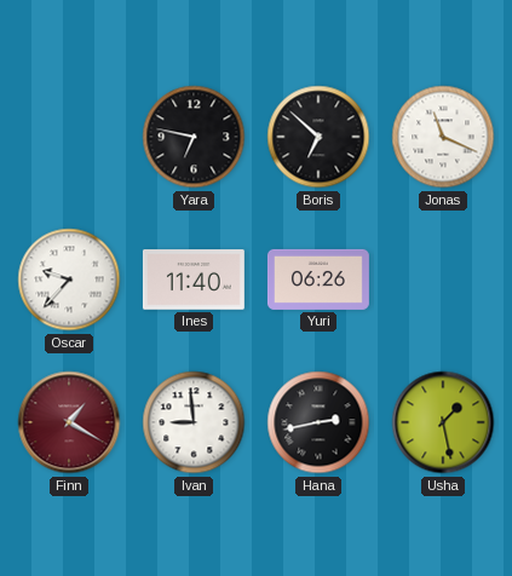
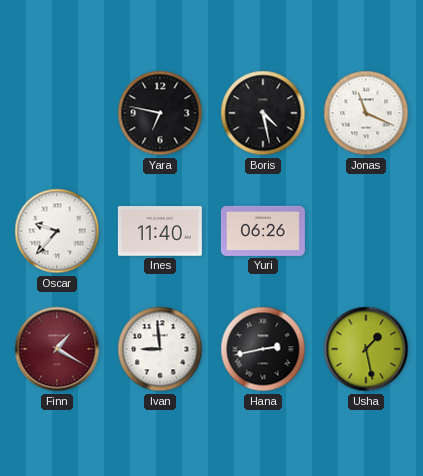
Boris: 6:52 -> 4:28 (263, 113)
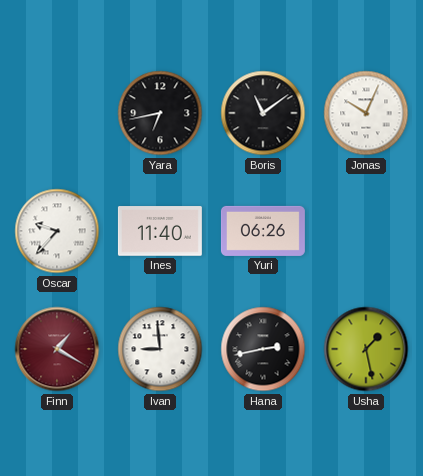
Yara: 6:47 -> 6:43 (160, 113)
Boris: 4:28 -> 11:09 (263, 113)
Jonas: 11:19 -> 10:04 (366, 113)
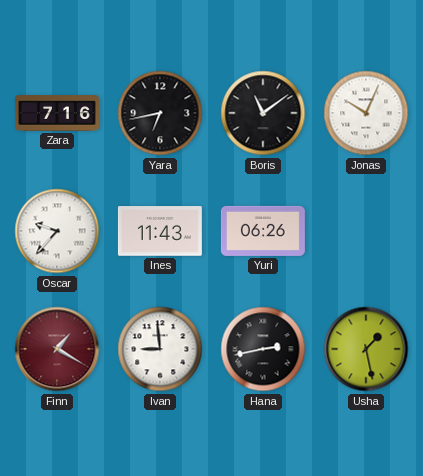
Zara: none -> 7:16 (57, 113)
Ines: 11:40 -> 11:43 (160, 231)
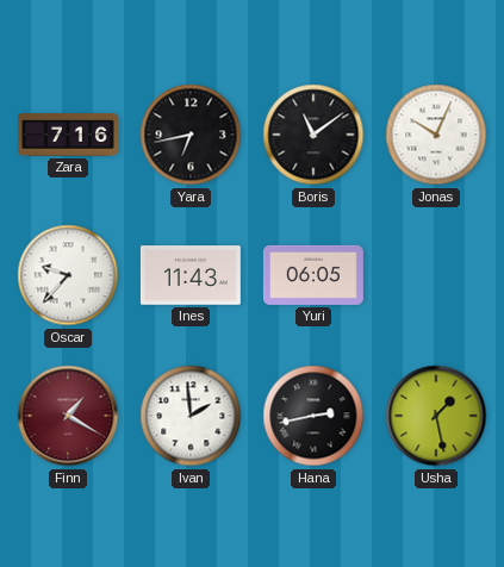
Yuri: 06:26 -> 06:05 (313, 275)
Ivan: 8:59 -> 1:59 (191, 416)
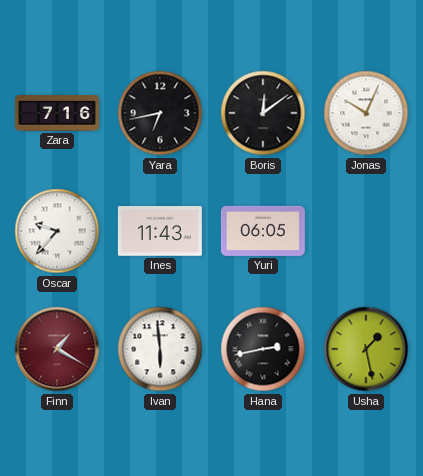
Boris: 11:09 -> 12:09 (263, 113)
Ivan: 1:59 -> 5:59 (160, 349)
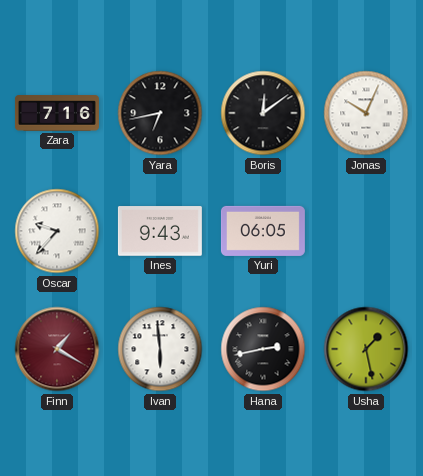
Ines: 11:43 -> 9:43 (160, 231)
